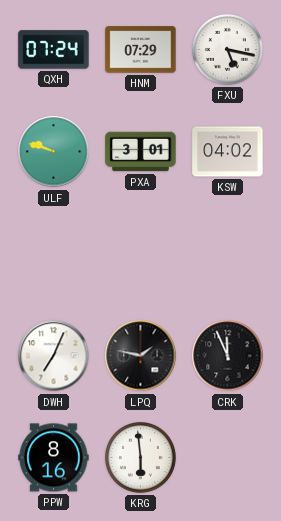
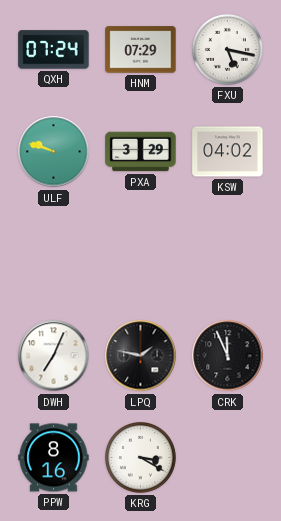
PXA: 3:01 -> 3:29 (141, 152)
KRG: 5:59 -> 3:20 (140, 457)
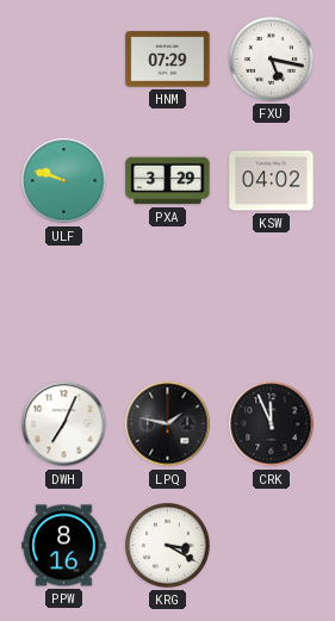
QXH: 07:24 -> none (54, 50)
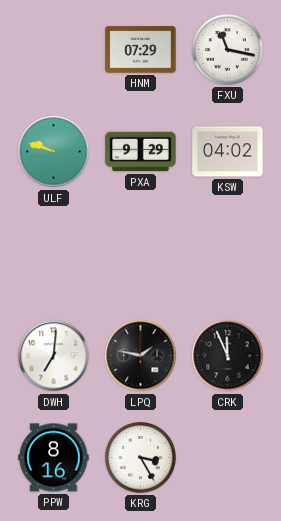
FXU: 5:17 -> 11:17 (227, 49)
PXA: 3:29 -> 9:29 (141, 152)
DWH: 7:04 -> 7:01 (54, 356)
KRG: 3:20 -> 3:25 (140, 457)
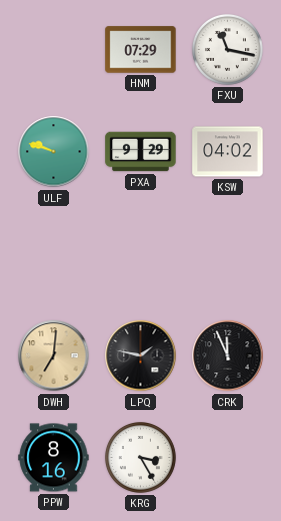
DWH dial: white -> champagne (54, 356)
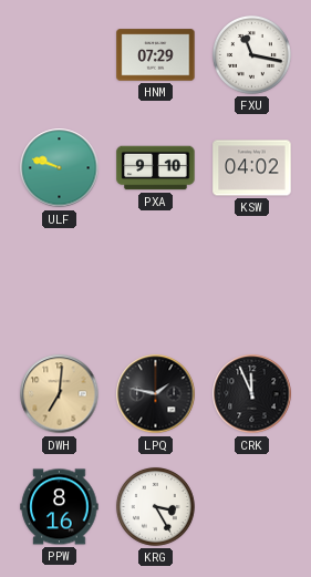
PXA: 9:29 -> 9:10 (156, 168)
